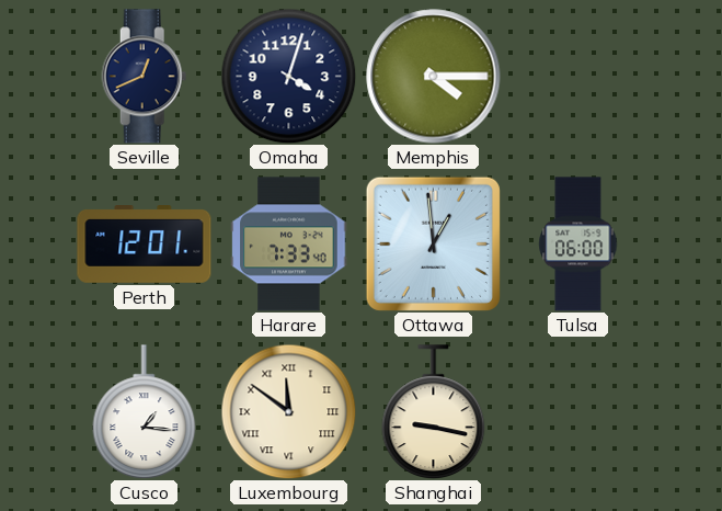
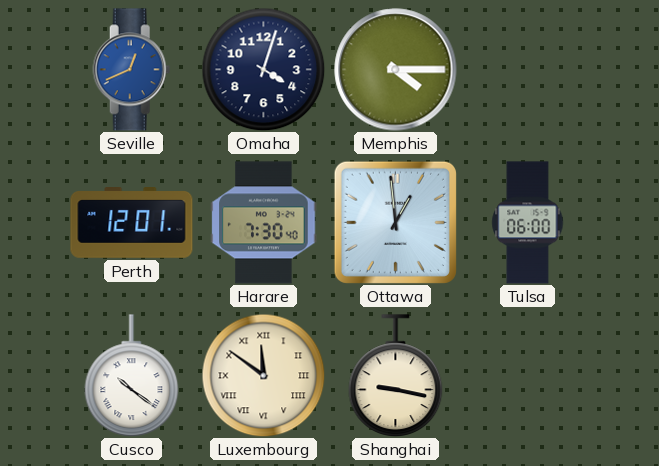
Seville dial: navy -> blue (132, 70)
Harare: 7:33 -> 7:30 (264, 223)
Cusco: 1:16 -> 10:21 (132, 375)
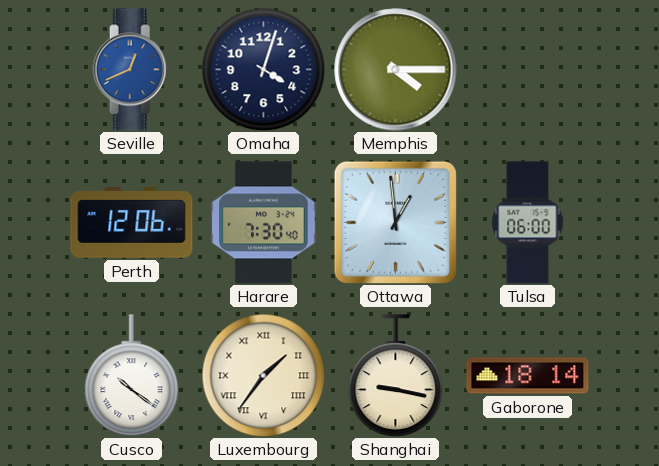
Perth: 12:01 -> 12:06 (132, 223)
Luxembourg: 11:51 -> 1:36 (263, 375)
Gaborone: none -> 18:14 (528, 376)
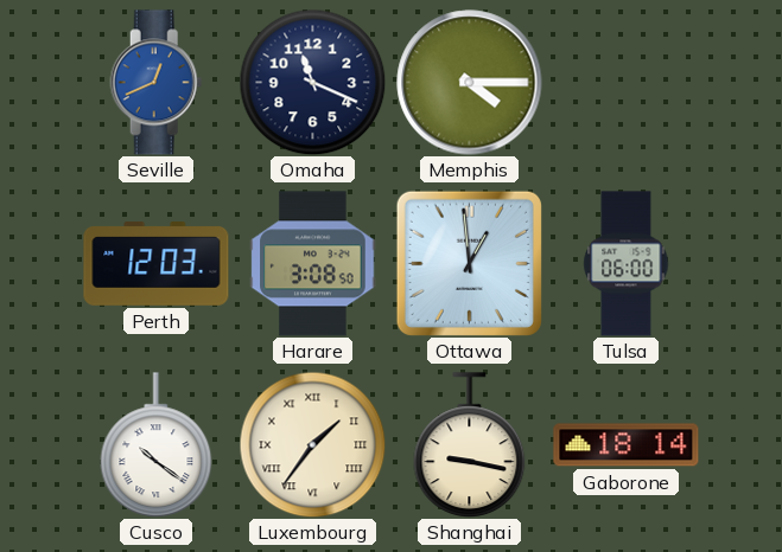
Omaha: 4:03 -> 11:19 (312, 82)
Perth: 12:06 -> 12:03 (157, 264)
Harare: 7:30 -> 3:08 (313, 264)
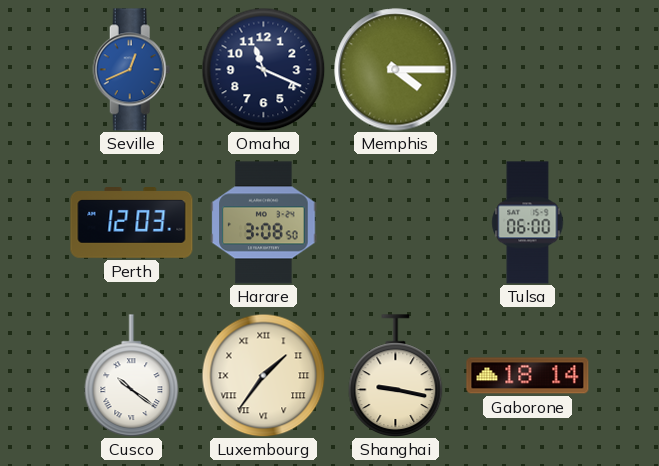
Ottawa: 12:59 -> none (469, 263)
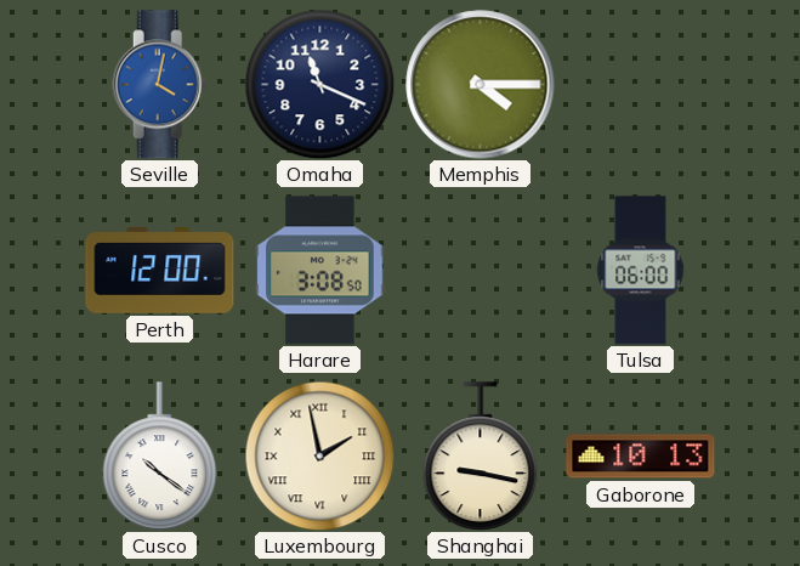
Seville: 12:41 -> 4:02 (160, 85)
Perth: 12:03 -> 12:00 (160, 271)
Luxembourg: 1:36 -> 1:58 (319, 455)
Gaborone: 18:14 -> 10:13 (641, 457)
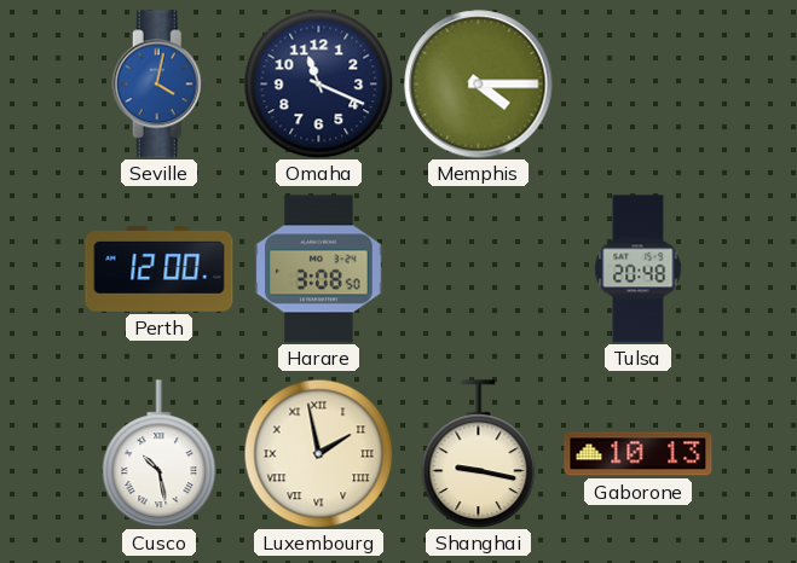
Tulsa: 06:00 -> 20:48 (639, 269)
Cusco: 10:21 -> 10:28 (160, 453)
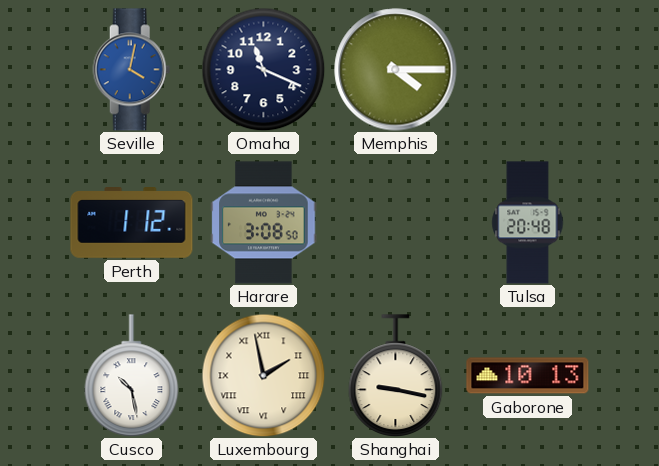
Perth: 12:00 -> 1:12 (132, 223)
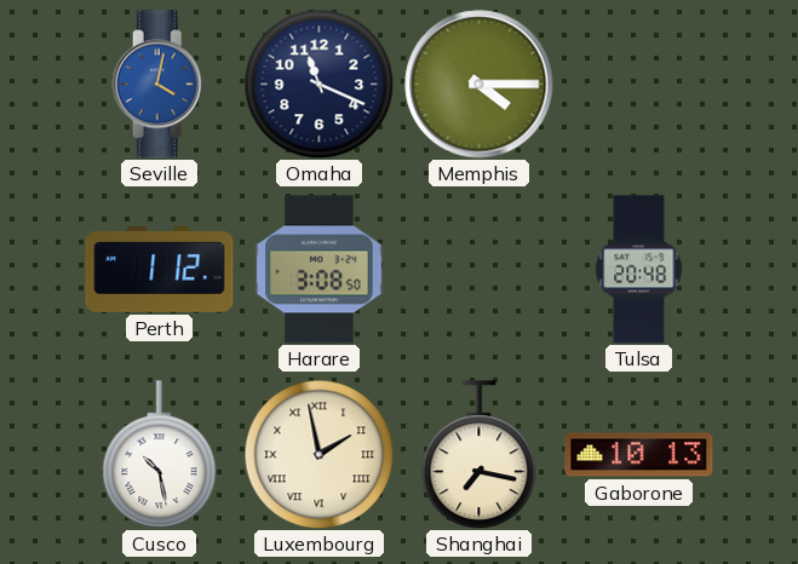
Shanghai: 9:17 -> 7:17 (480, 454)
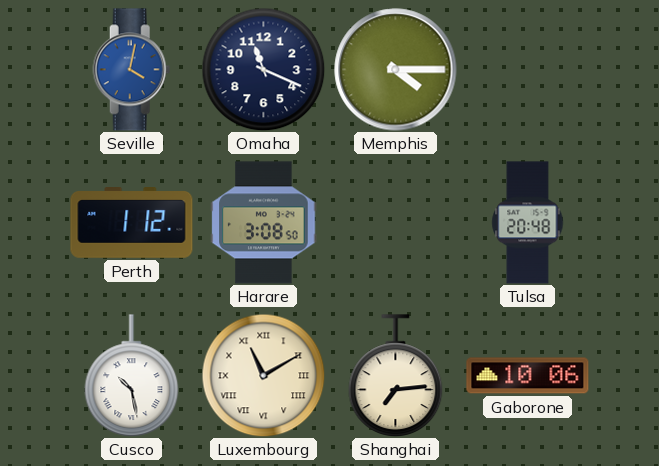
Luxembourg: 1:58 -> 11:10 (263, 375)
Shanghai: 7:17 -> 7:14 (396, 375)
Gaborone: 10:13 -> 10:06 (528, 376)
